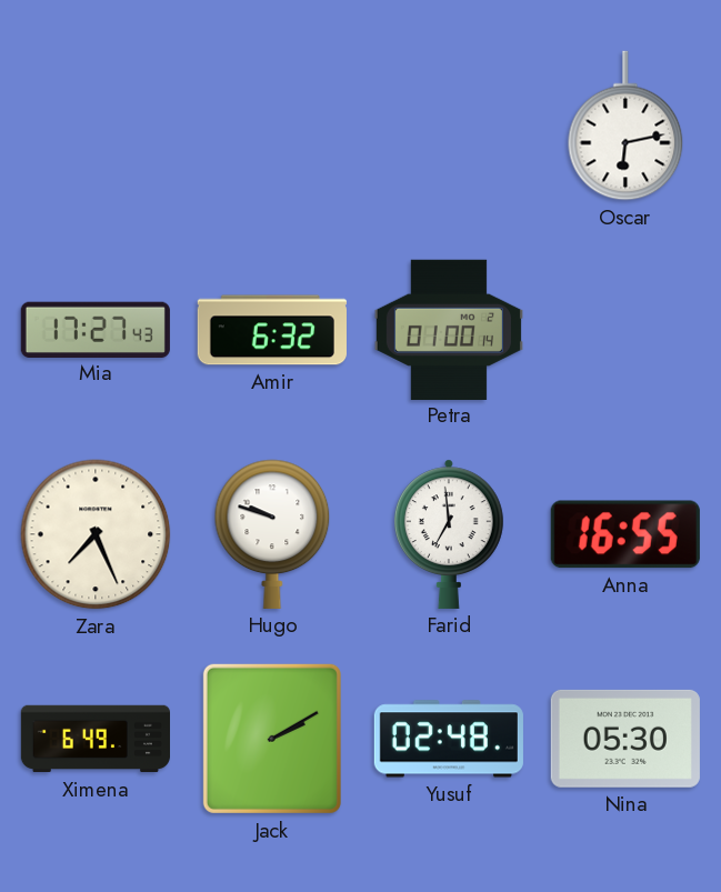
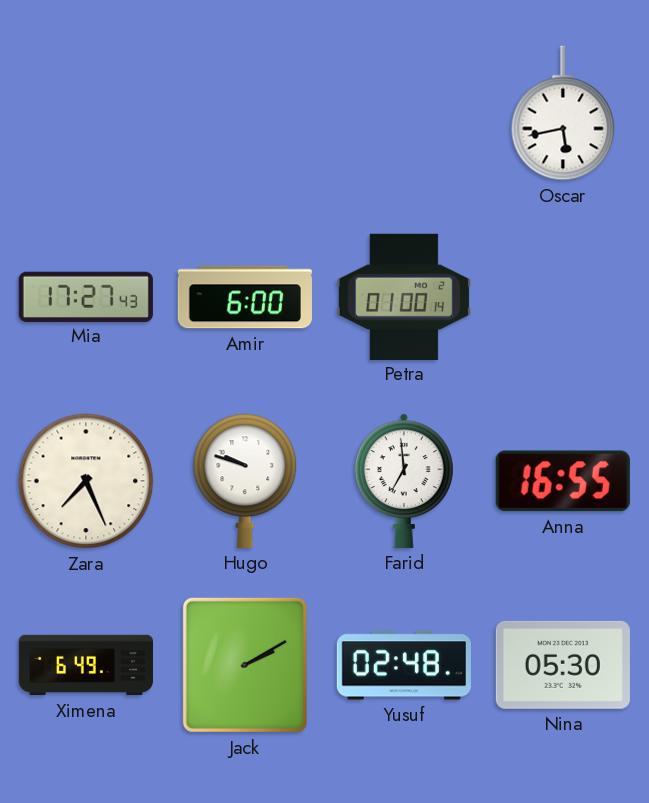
Oscar: 6:13 -> 5:43 (563, 113)
Amir: 6:32 -> 6:00 (245, 297)
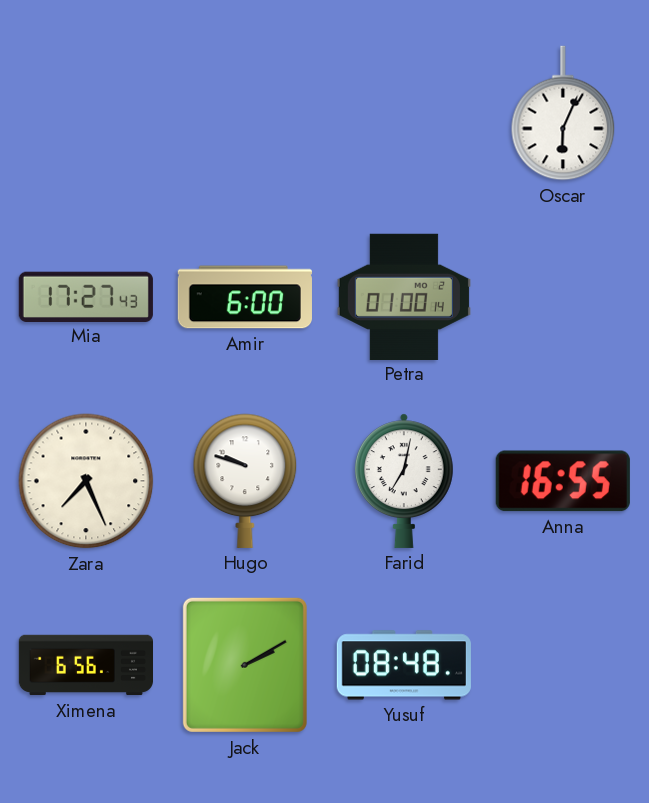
Oscar: 5:43 -> 6:04 (563, 113)
Farid: 6:59 -> 7:02 (404, 481)
Ximena: 6:49 -> 6:56 (85, 665)
Yusuf: 02:48 -> 08:48 (404, 665)
Nina: 05:30 -> none (563, 665)
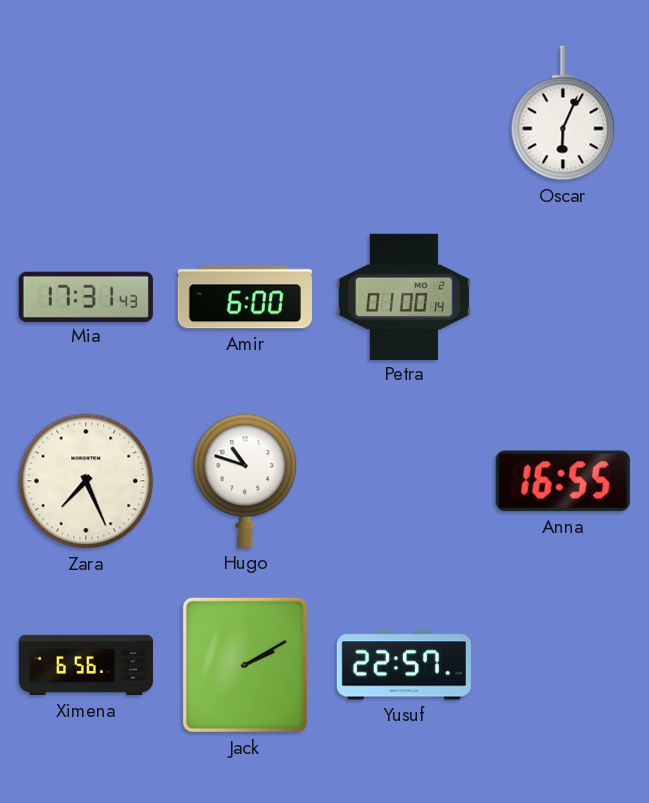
Mia: 17:27 -> 17:31 (86, 296)
Hugo: 9:48 -> 10:48 (245, 481)
Farid: 7:02 -> none (404, 481)
Yusuf: 08:48 -> 22:57 (404, 665)
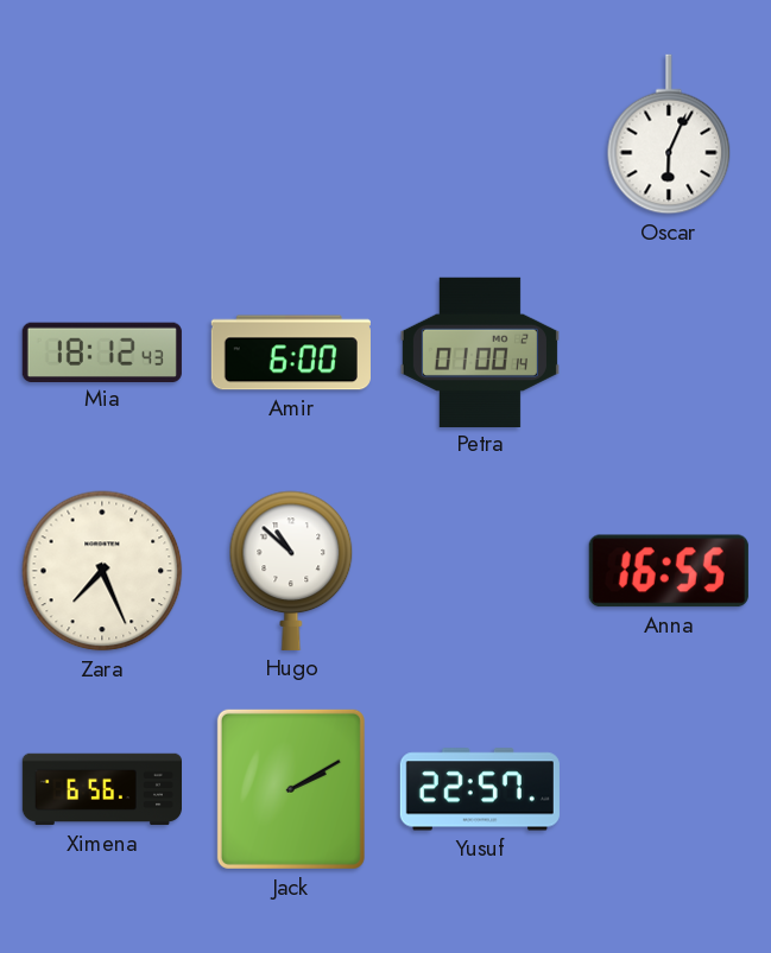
Mia: 17:31 -> 18:12 (102, 351)
Hugo: 10:48 -> 10:52 (291, 571)
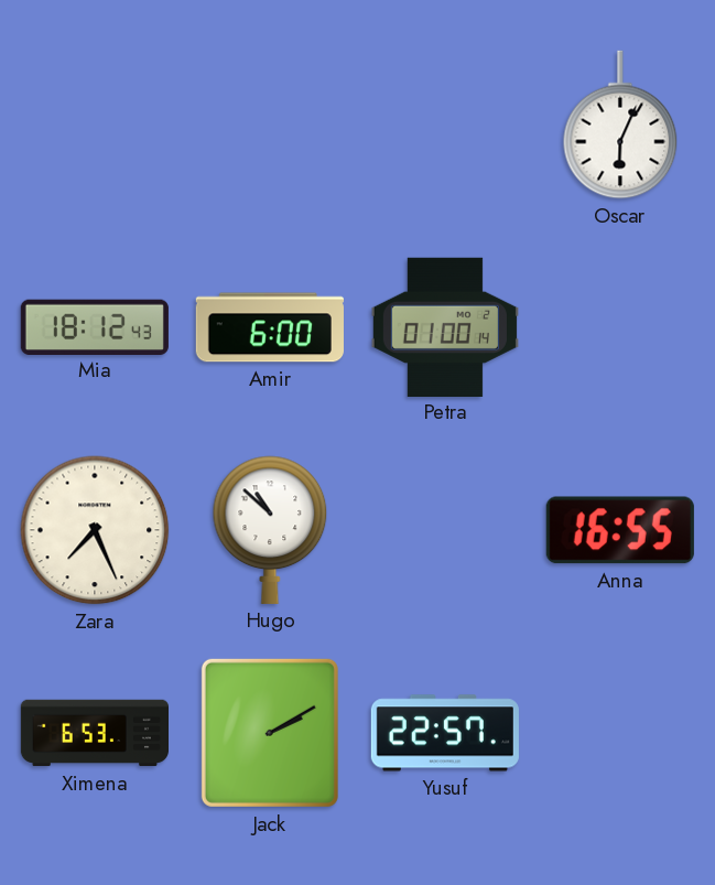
Ximena: 6:56 -> 6:53 (94, 733)
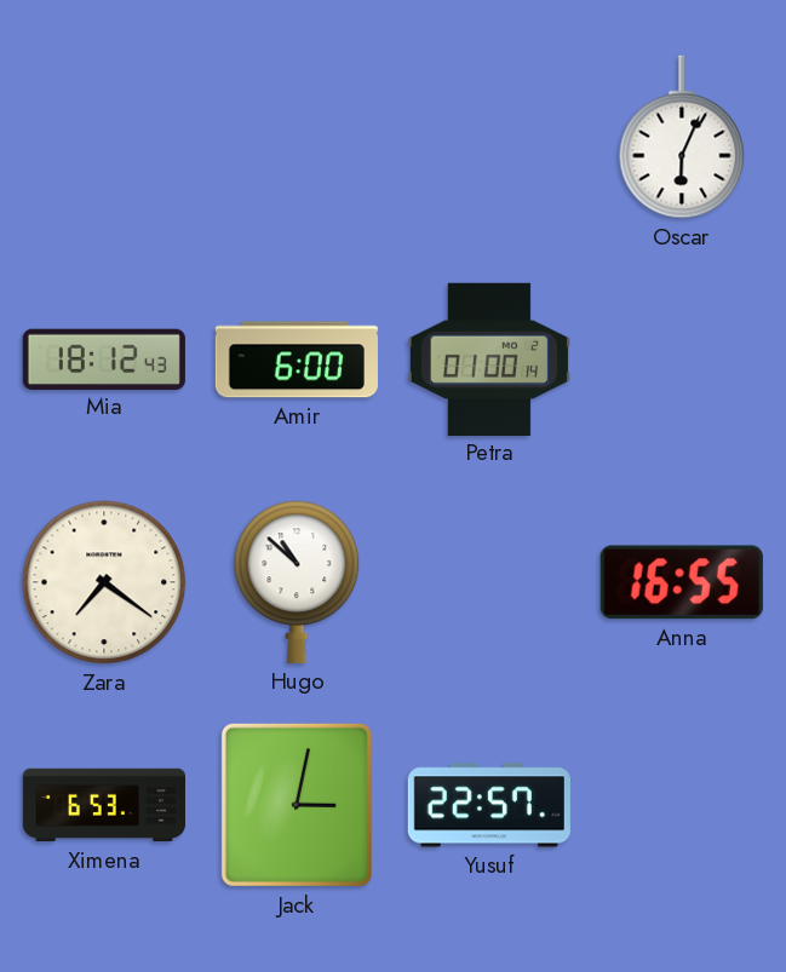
Zara: 7:26 -> 7:21 (104, 582)
Jack: 2:10 -> 3:02 (297, 805)
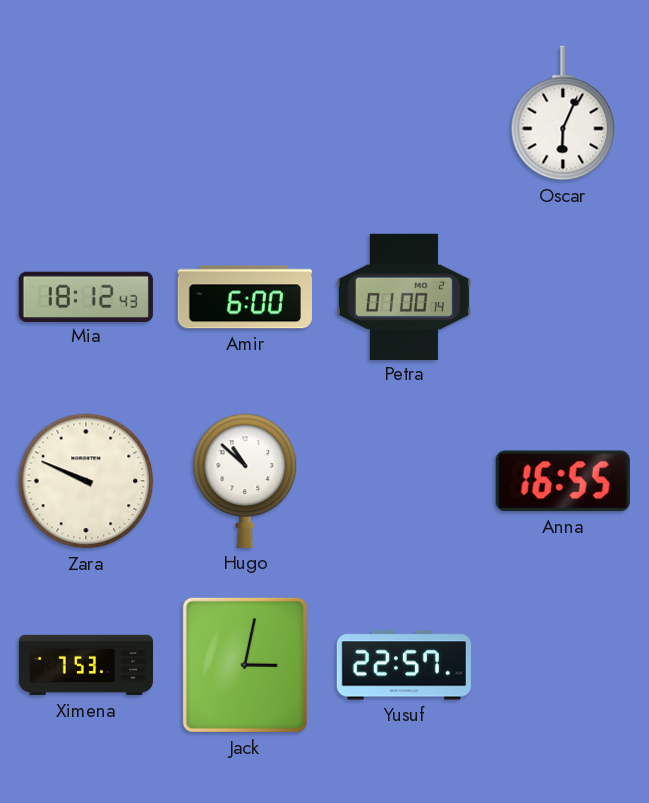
Zara: 7:21 -> 9:49 (86, 481)
Ximena: 6:53 -> 7:53 (85, 665)
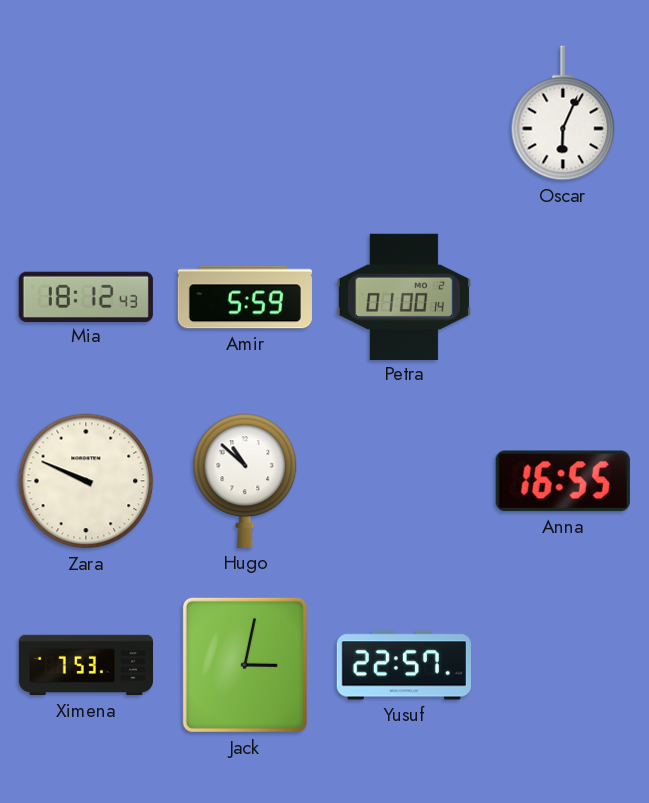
Amir: 6:00 -> 5:59 (245, 297)
